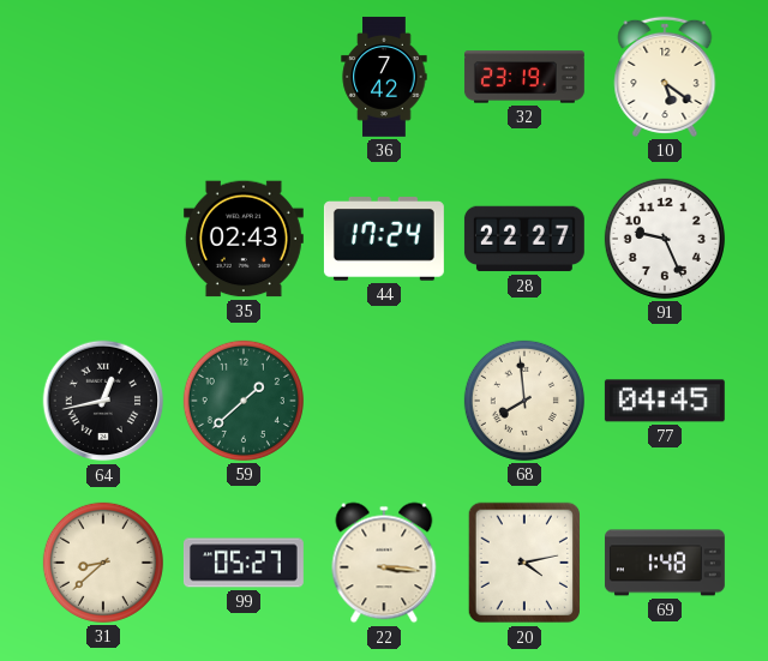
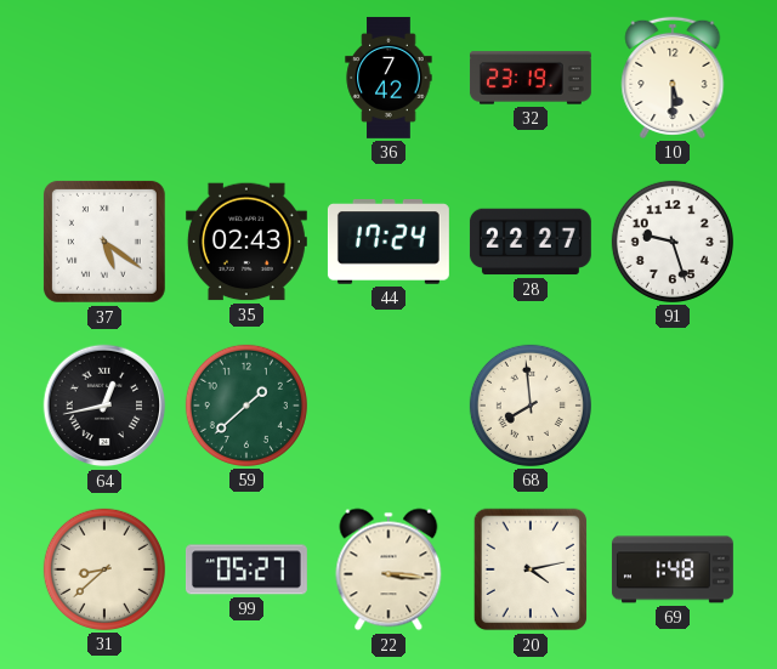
10: 5:21 -> 5:30 (673, 78)
37: none -> 5:21 (104, 242)
91: 9:26 -> 9:27 (673, 242)
77: 04:45 -> none (665, 401)
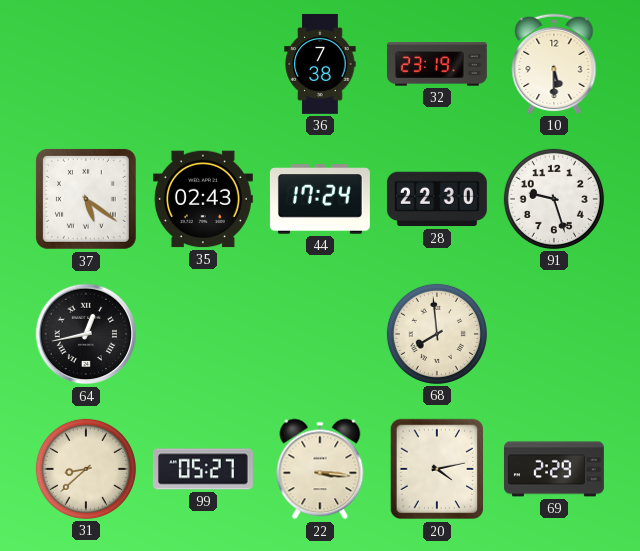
36: 7:42 -> 7:38 (320, 64)
28: 22:27 -> 22:30 (437, 199)
59: 1:38 -> none (246, 406)
69: 1:48 -> 2:29 (554, 469)
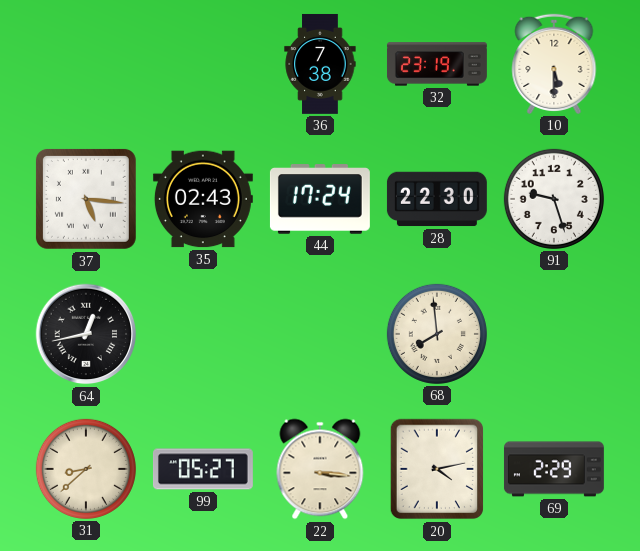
37: 5:21 -> 5:16 (86, 199)
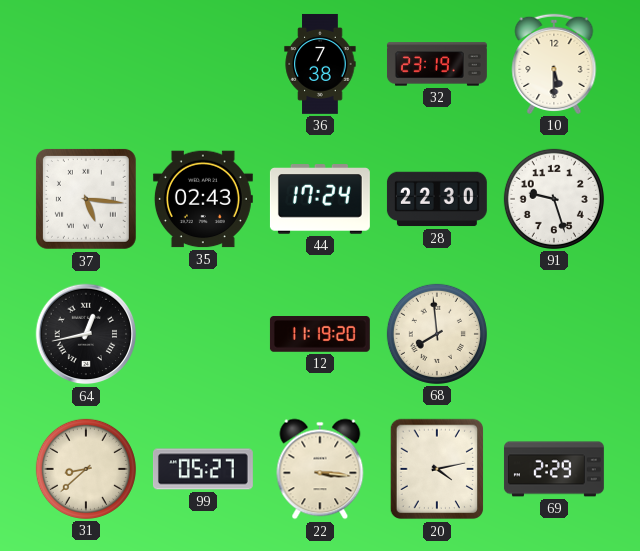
12: none -> 11:19 (320, 335)
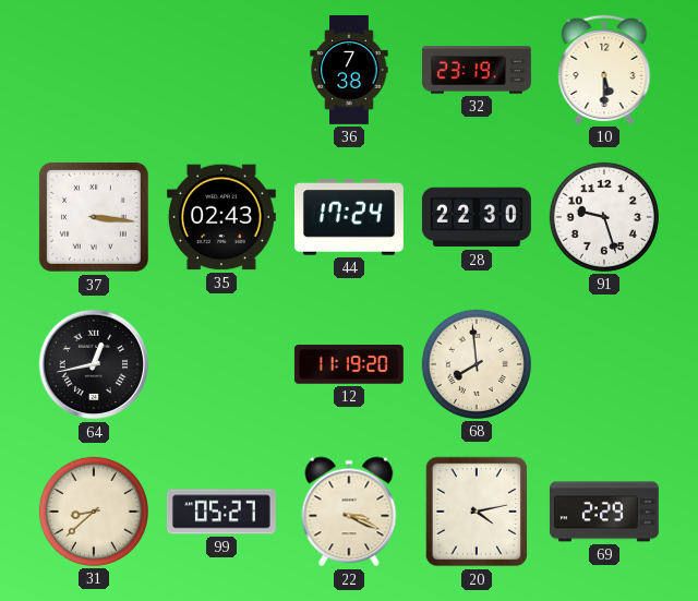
37: 5:16 -> 3:16 (94, 217)
22: 3:16 -> 3:19 (349, 512)
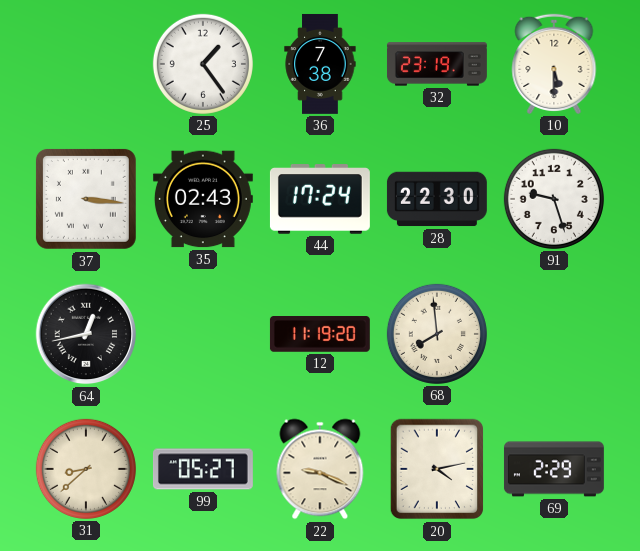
25: none -> 1:24 (203, 64)
22: 3:19 -> 9:19 (320, 469)
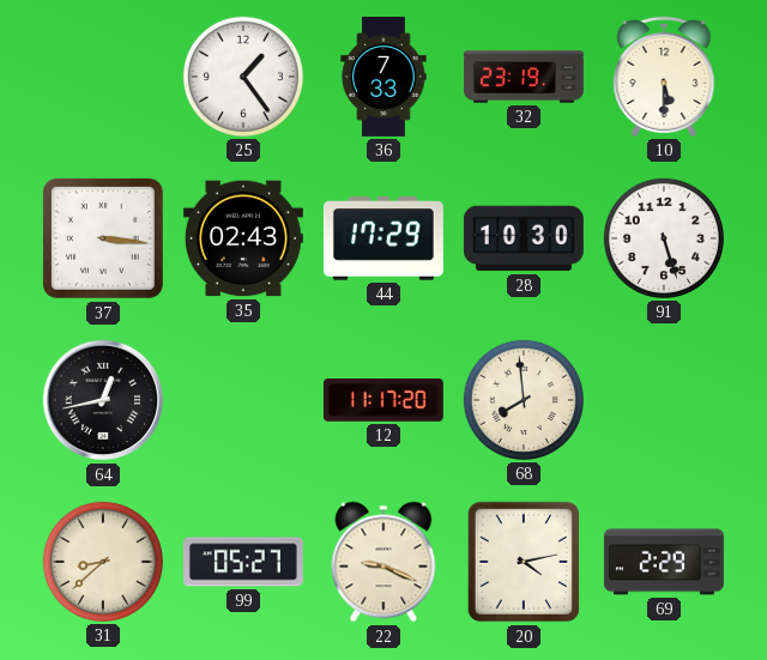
36: 7:38 -> 7:33 (383, 77)
44: 17:24 -> 17:29 (383, 238)
28: 22:30 -> 10:30 (524, 238)
91: 9:27 -> 5:27 (664, 238)
12: 11:19 -> 11:17 (383, 401)
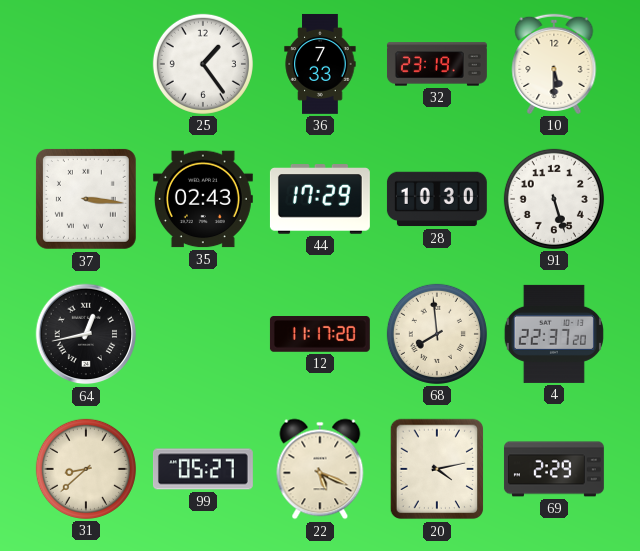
4: none -> 22:37 (554, 334)
22: 9:19 -> 5:19 (320, 469)
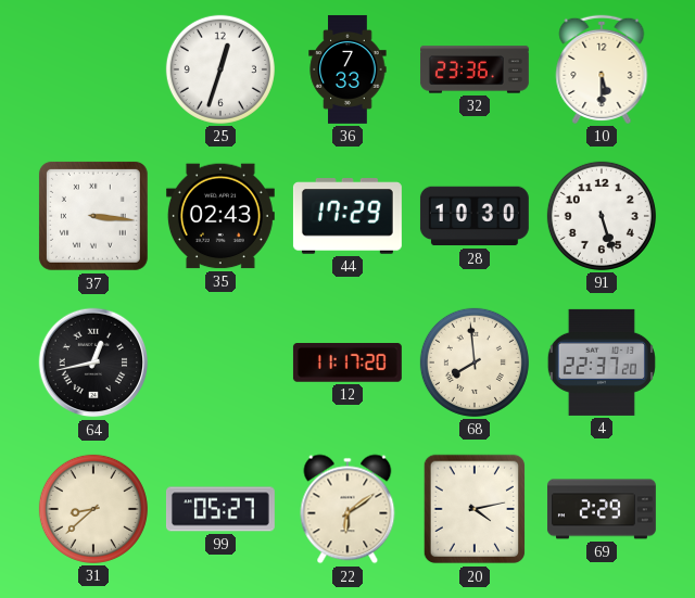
25: 1:24 -> 12:33 (220, 69)
32: 23:19 -> 23:36 (475, 69)
22: 5:19 -> 6:09 (347, 509)
